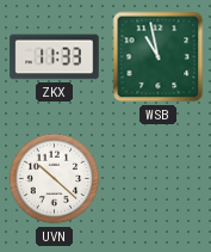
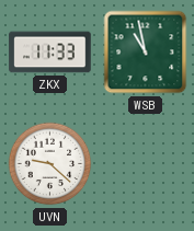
UVN: 10:22 -> 9:22 (50, 164)
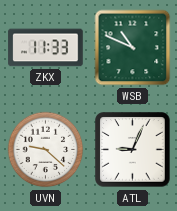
WSB: 10:58 -> 10:49 (133, 48)
ATL: none -> 9:04 (133, 150)
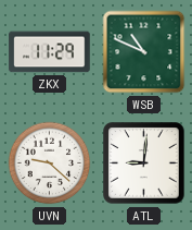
ZKX: 11:33 -> 11:29 (50, 52)
ATL: 9:04 -> 9:01 (144, 164)
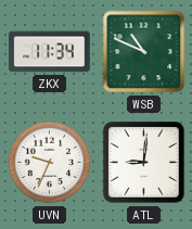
ZKX: 11:29 -> 11:34 (50, 52)
UVN: 9:22 -> 9:34 (50, 163)
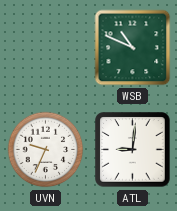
ZKX: 11:34 -> none (50, 52)
